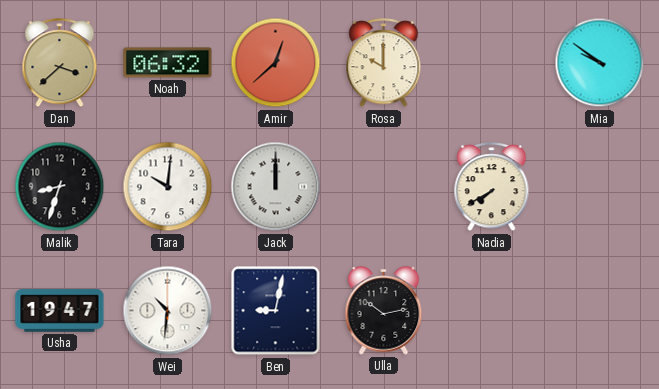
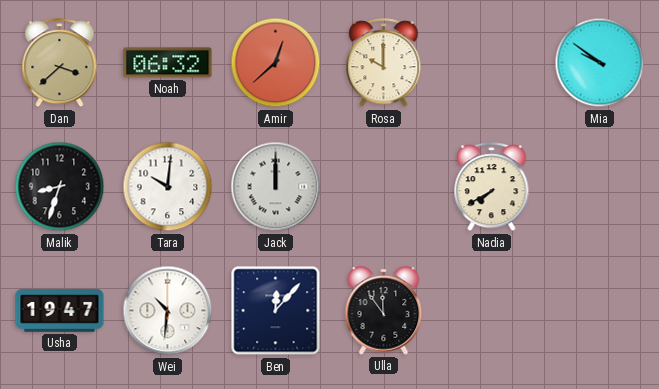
Ben: 9:02 -> 12:07 (276, 311)
Ulla: 10:13 -> 11:54 (384, 311)
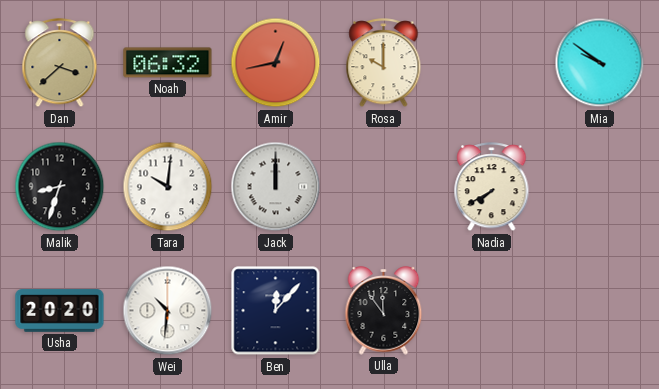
Amir: 12:38 -> 12:43 (276, 63)
Usha: 19:47 -> 20:20 (60, 311)
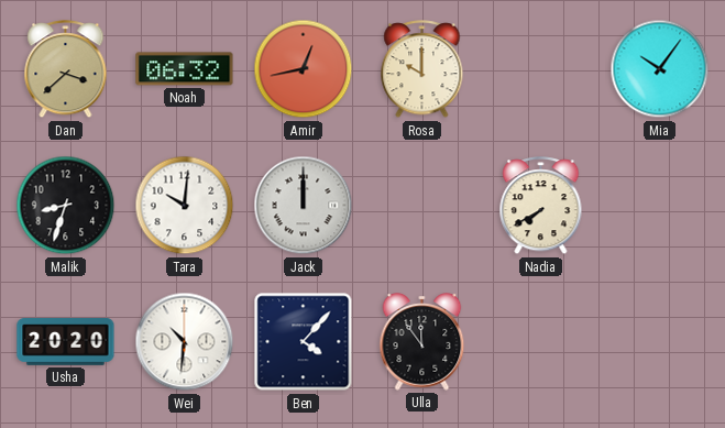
Mia: 9:51 -> 10:06 (660, 69)
Ben: 12:07 -> 4:07 (304, 342)
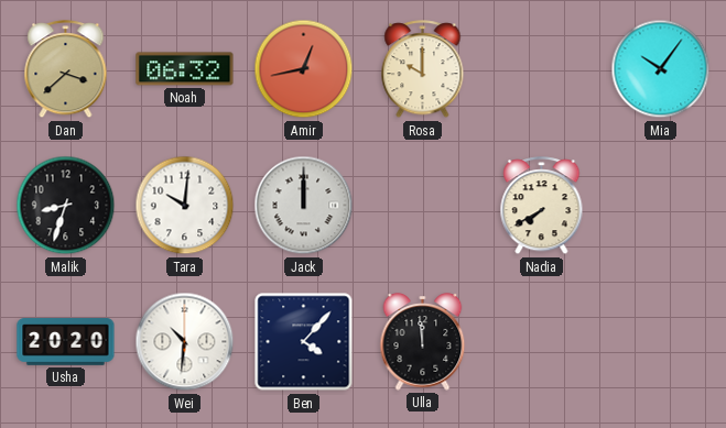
Ulla: 11:54 -> 11:59 (423, 342)
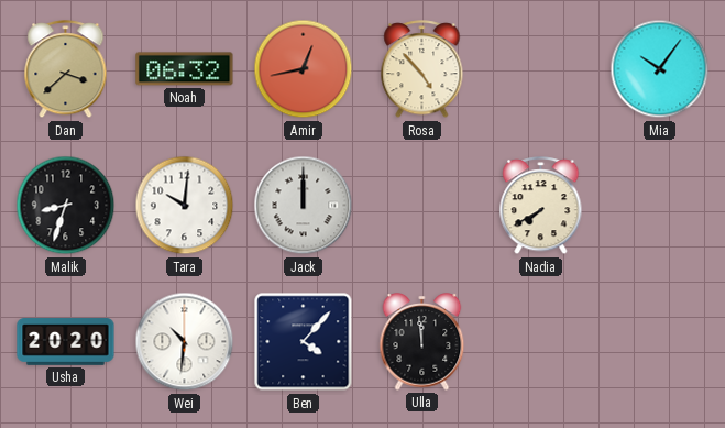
Rosa: 10:00 -> 4:53 (422, 69)
